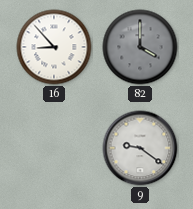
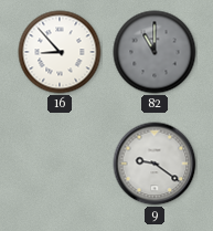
82: 4:00 -> 11:00 (155, 52)
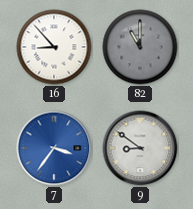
7: none -> 3:36 (54, 148)
9: 9:21 -> 8:51 (140, 148)
